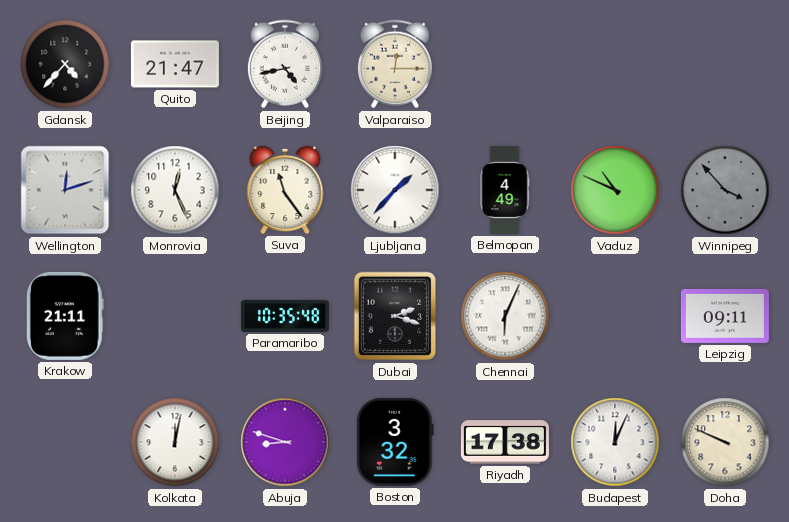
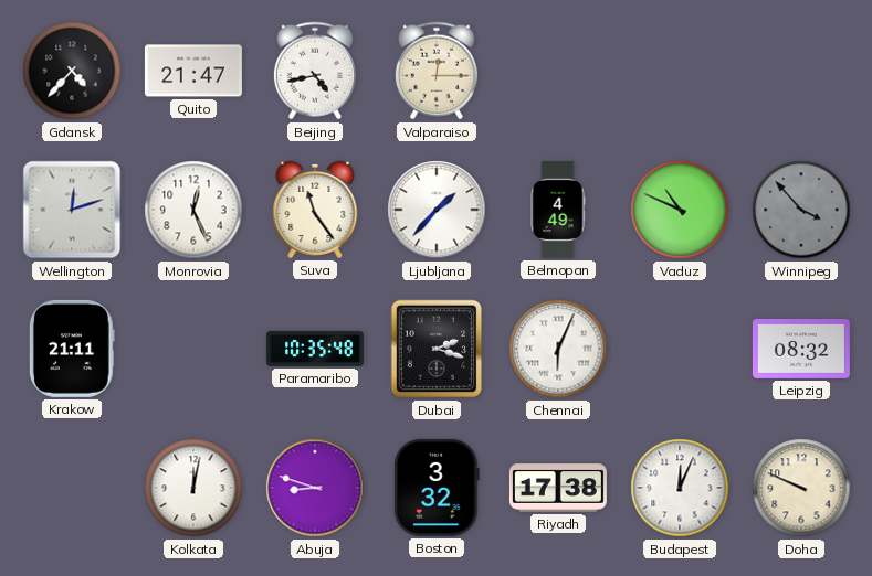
Leipzig: 09:11 -> 08:32 (801, 349)
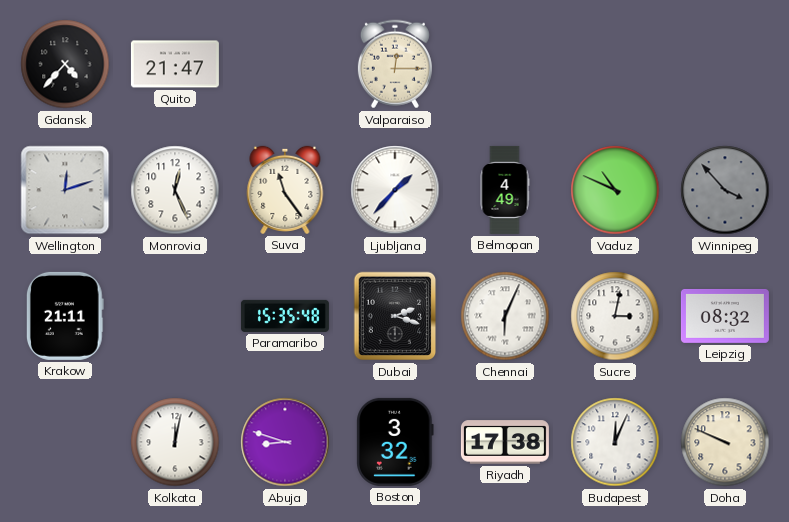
Beijing: 4:43 -> none (315, 71)
Paramaribo: 10:35 -> 15:35 (285, 316)
Sucre: none -> 3:02 (615, 316)
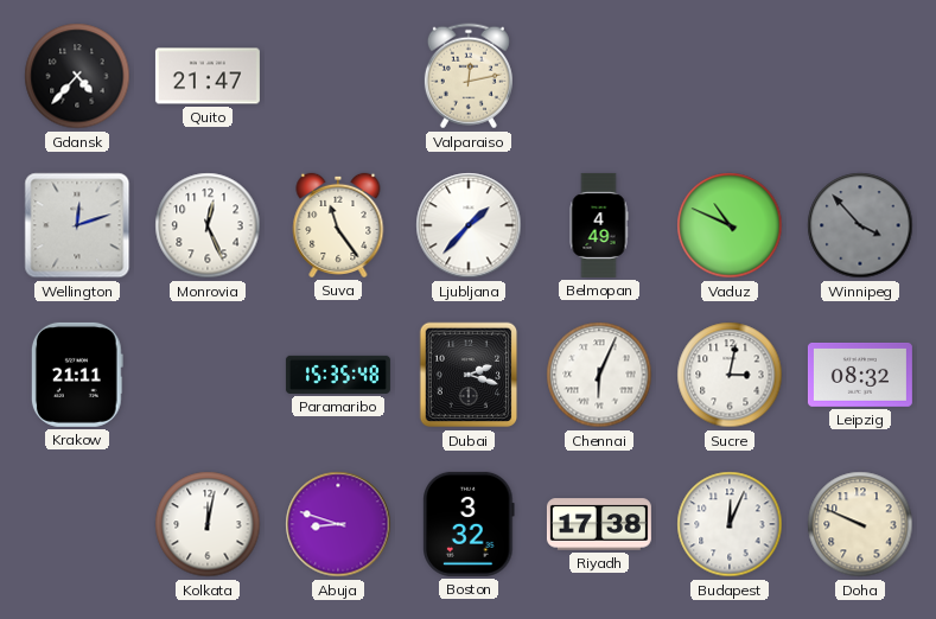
Valparaiso: 12:15 -> 12:13 (469, 76)
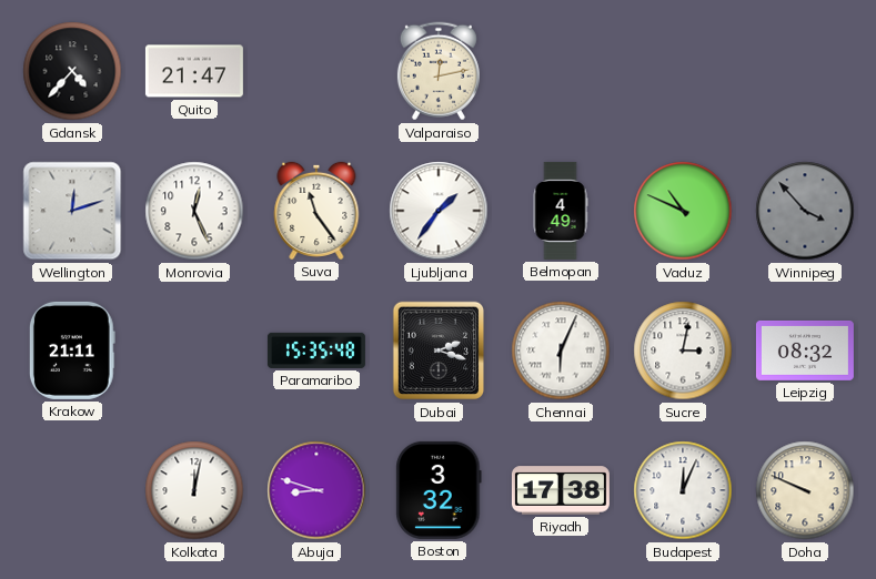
Ljubljana: 1:37 -> 1:36 (439, 211)
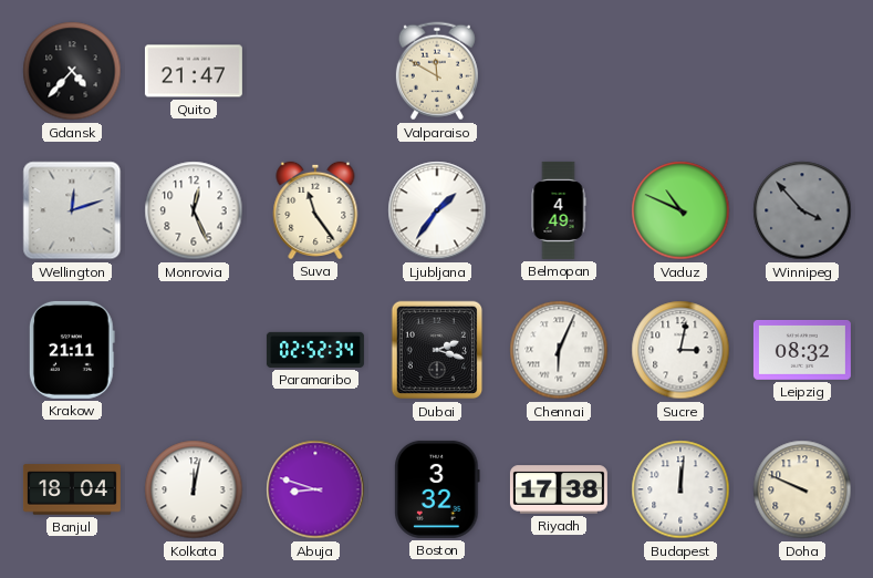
Valparaiso: 12:13 -> 11:50 (437, 71)
Paramaribo: 15:35 -> 02:52 (315, 350)
Banjul: none -> 18:04 (72, 489)
Budapest: 12:04 -> 12:01 (680, 489)
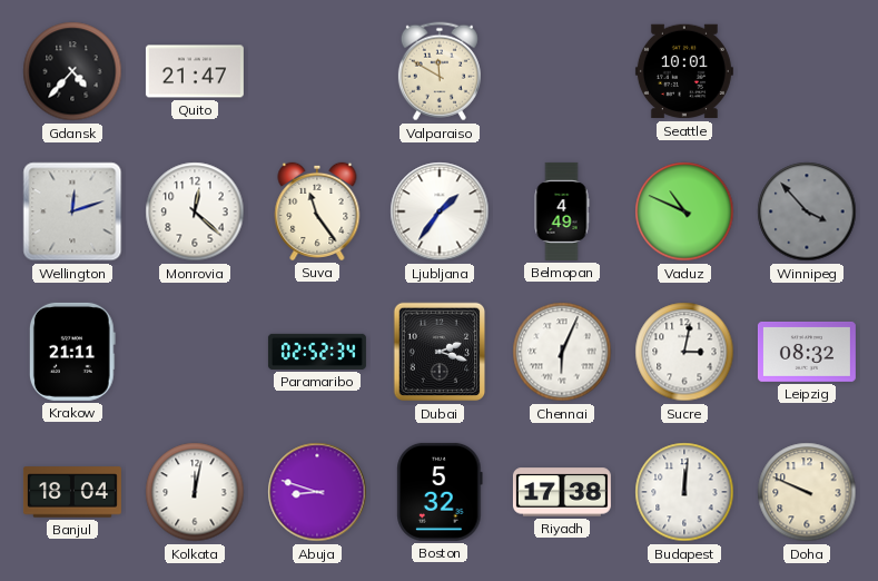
Seattle: none -> 10:01 (684, 71)
Monrovia: 12:26 -> 12:22 (195, 211)
Boston: 3:32 -> 5:32 (440, 492)
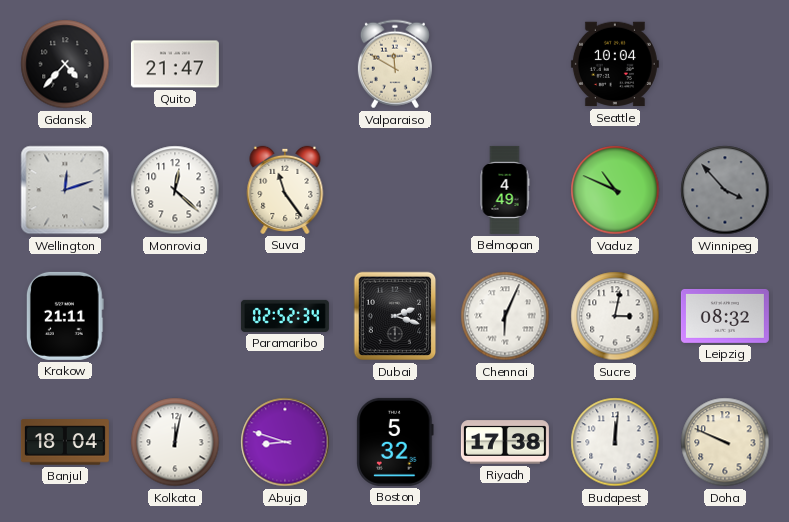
Seattle: 10:01 -> 10:04 (615, 64)
Ljubljana: 1:36 -> none (440, 211)
